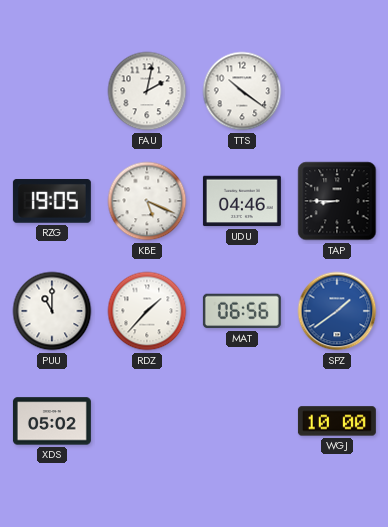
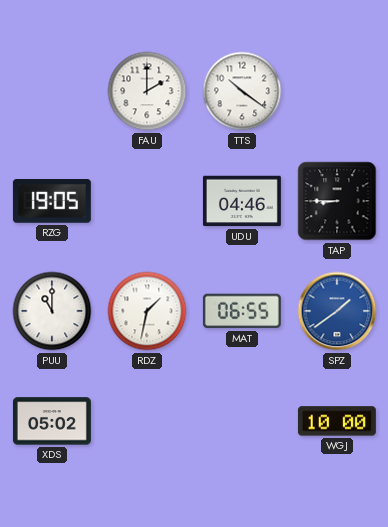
FAU: 2:02 -> 2:00 (147, 91)
KBE: 5:19 -> none (147, 201)
RDZ: 1:37 -> 1:32 (147, 311)
MAT: 06:56 -> 06:55 (242, 311)
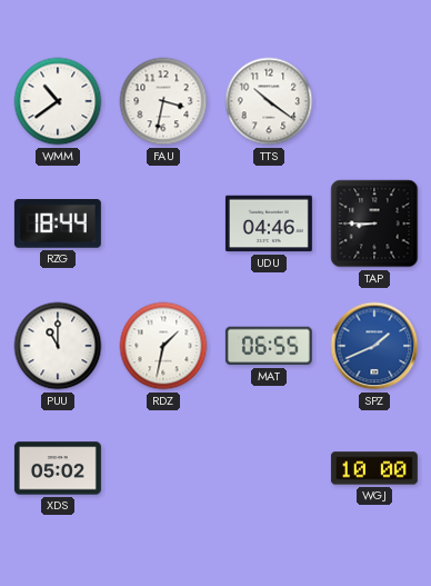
WMM: none -> 10:39 (58, 101)
FAU: 2:00 -> 3:32 (163, 101)
RZG: 19:05 -> 18:44 (58, 225)
SPZ: 1:39 -> 1:41 (374, 346)
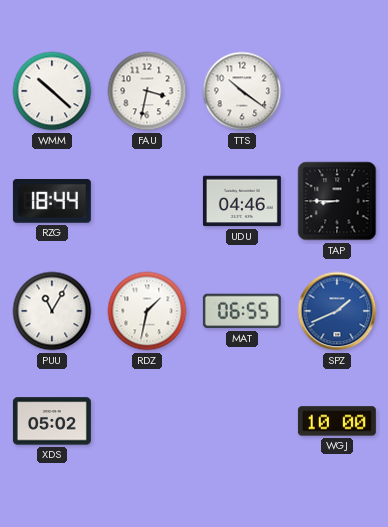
WMM: 10:39 -> 10:22 (52, 91)
PUU: 11:00 -> 11:05 (52, 311)
